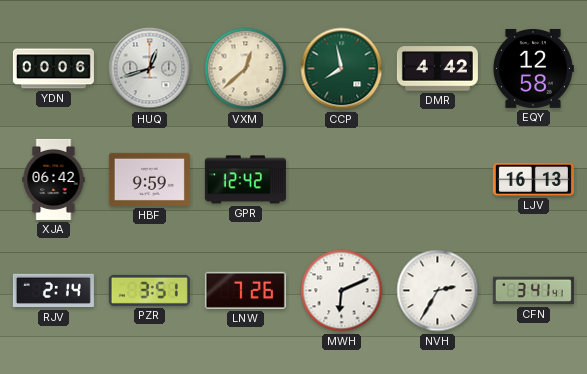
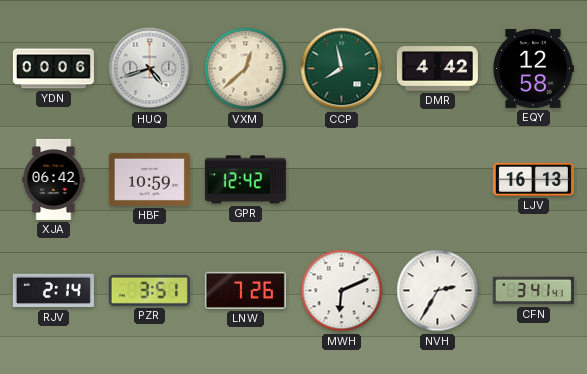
HUQ: 12:42 -> 4:42 (150, 69)
HBF: 9:59 -> 10:59 (149, 179)
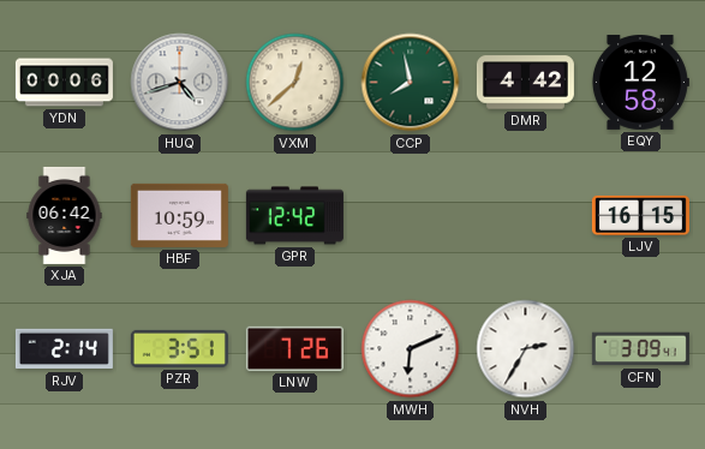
LJV: 16:13 -> 16:15 (640, 215)
CFN: 3:41 -> 3:09 (640, 349)
